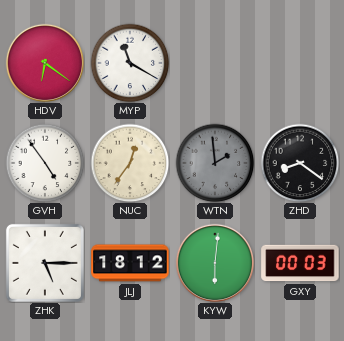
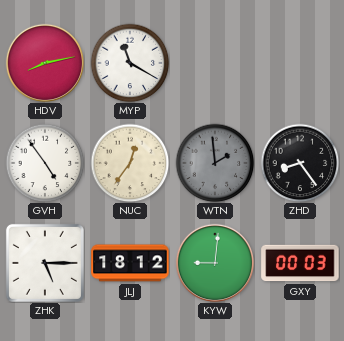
HDV: 6:21 -> 8:13 (44, 62)
ZHD: 8:21 -> 8:24 (300, 163)
KYW: 6:01 -> 9:01 (214, 262)
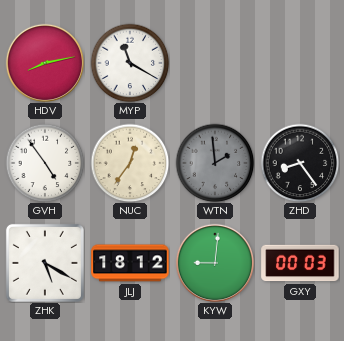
ZHK: 5:15 -> 5:20 (45, 263)
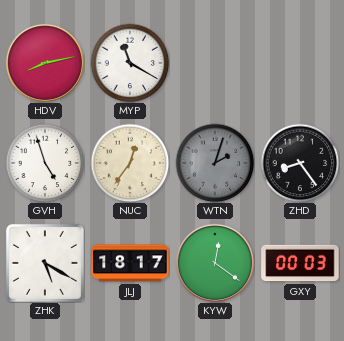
GVH: 4:54 -> 4:57 (45, 163)
WTN: 1:59 -> 2:03 (215, 163)
JLJ: 18:12 -> 18:17 (130, 263)
KYW: 9:01 -> 12:21 (214, 262)
